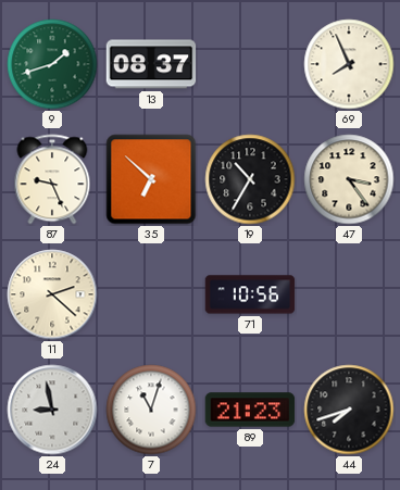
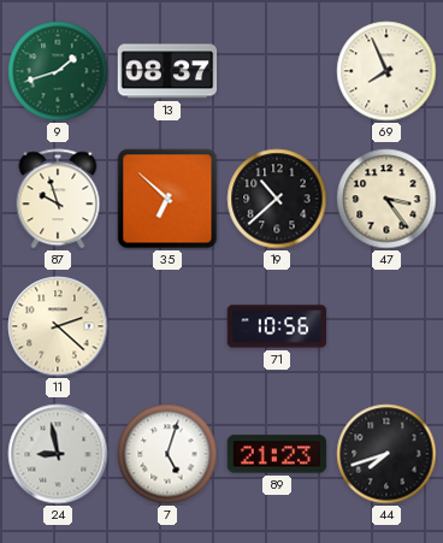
87: 9:26 -> 9:57 (58, 199)
19: 10:35 -> 10:38 (277, 199)
7: 11:03 -> 5:03 (167, 454)
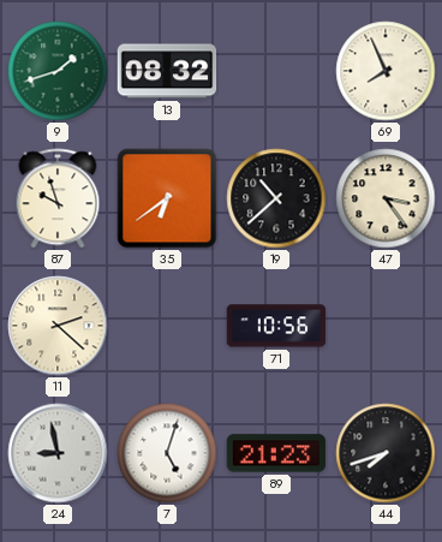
13: 08:37 -> 08:32 (167, 71)
35: 6:52 -> 6:39 (167, 198)
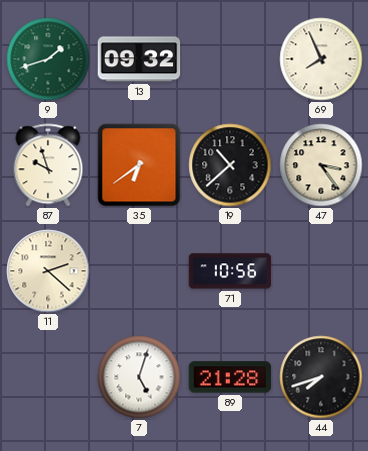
13: 08:32 -> 09:32 (139, 59)
24: 8:58 -> none (58, 453)
89: 21:23 -> 21:28 (230, 377)
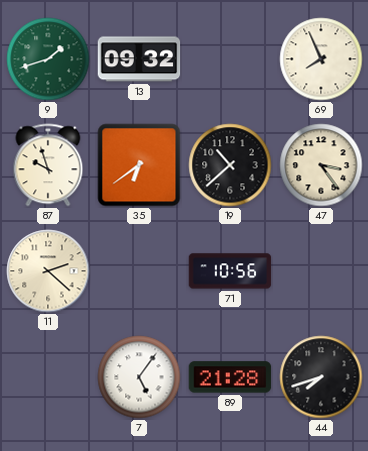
7: 5:03 -> 5:06 (139, 377)
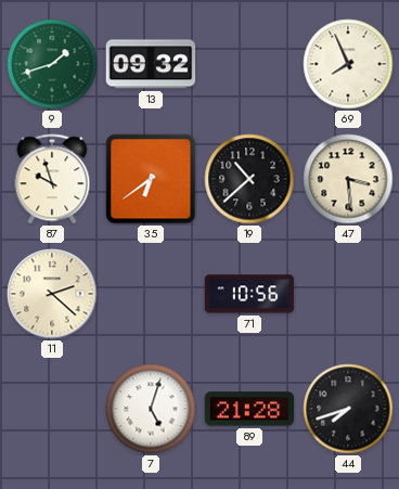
47: 3:24 -> 3:29 (348, 179)
7: 5:06 -> 5:03 (151, 409)
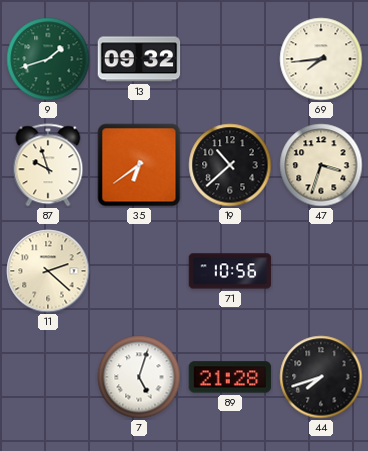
69: 7:56 -> 7:44 (321, 59)
47: 3:29 -> 3:33 (321, 165)
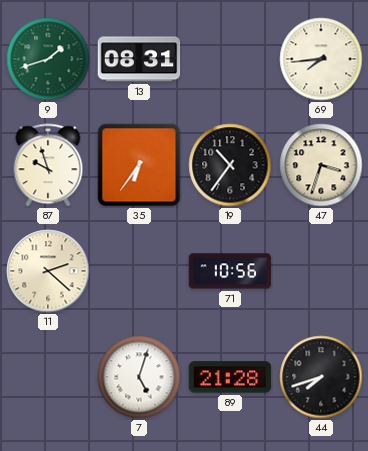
13: 09:32 -> 08:31 (139, 59)
35: 6:39 -> 6:36 (139, 165)
19: 10:38 -> 10:36 (230, 165)
